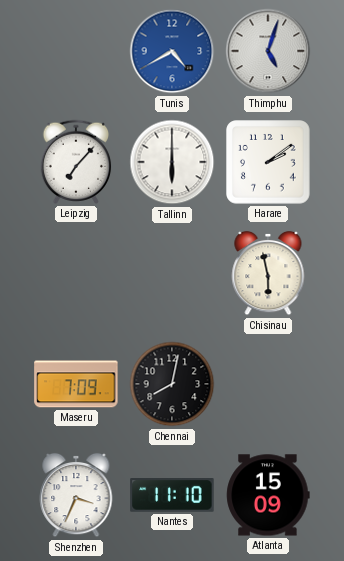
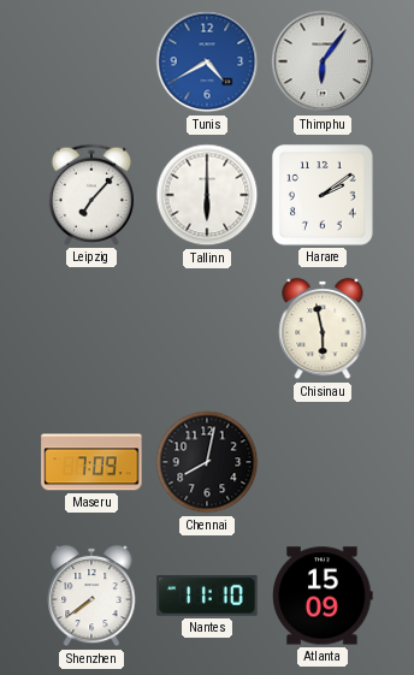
Thimphu: 5:03 -> 6:06 (323, 61)
Shenzhen: 3:34 -> 7:39 (91, 596)
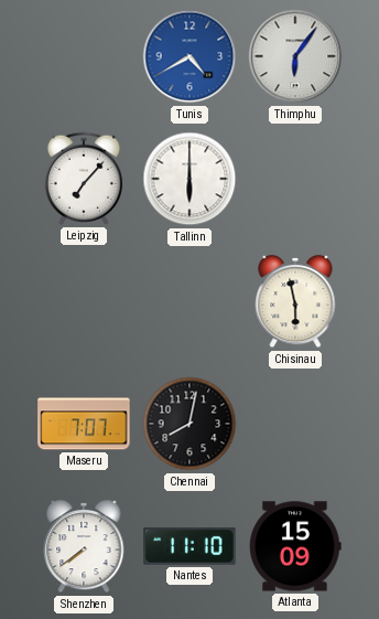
Harare: 2:09 -> none (323, 195)
Maseru: 7:09 -> 7:07 (84, 424)
